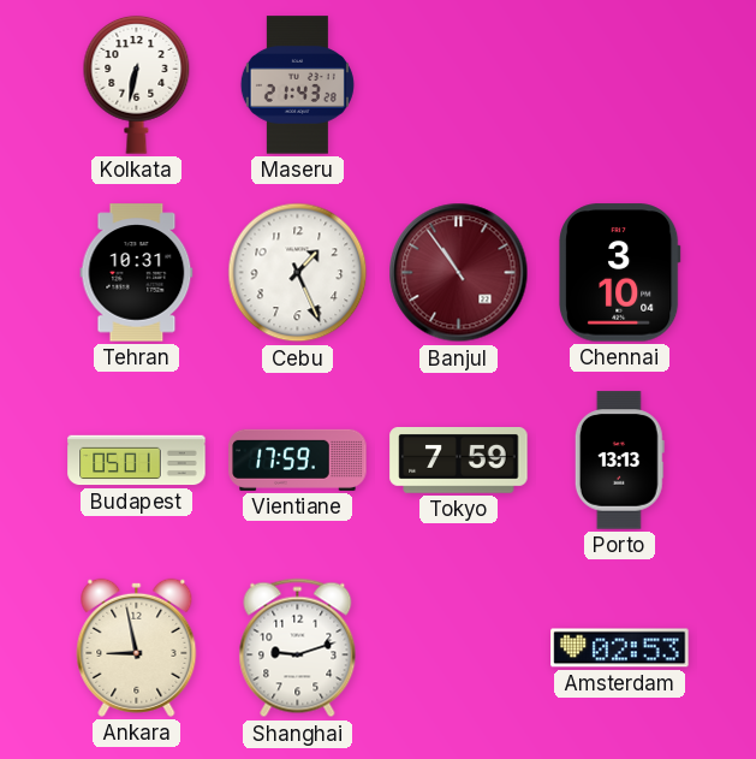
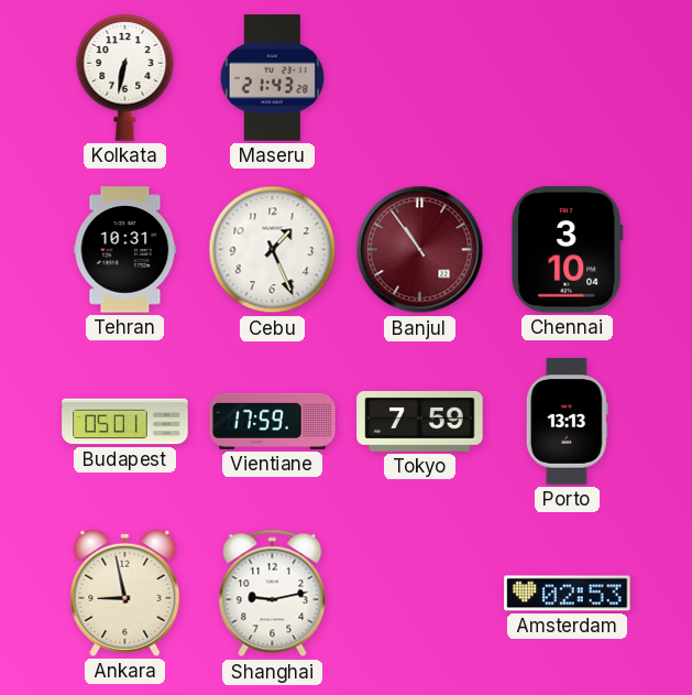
Shanghai: 9:12 -> 9:13 (273, 594)
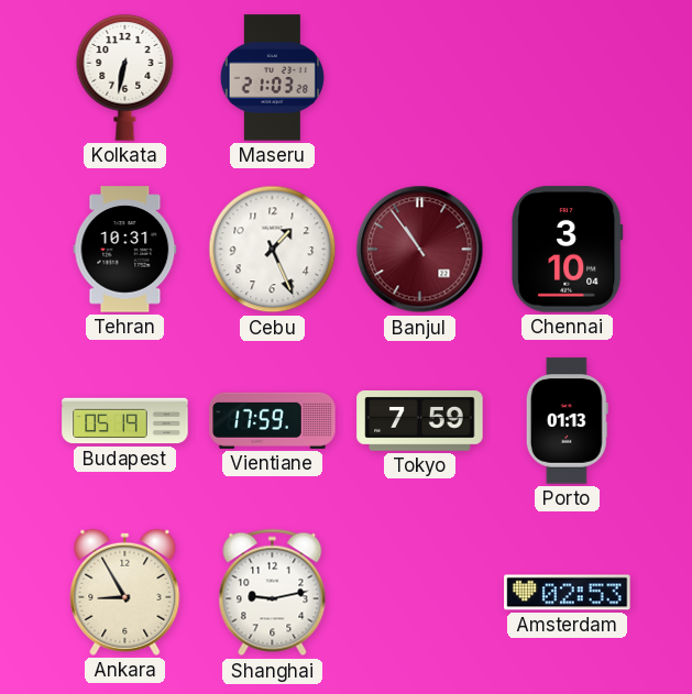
Maseru: 21:43 -> 21:03 (272, 78)
Budapest: 05:01 -> 05:19 (125, 421)
Porto: 13:13 -> 01:13 (567, 421)
Ankara: 8:58 -> 8:55 (125, 592)
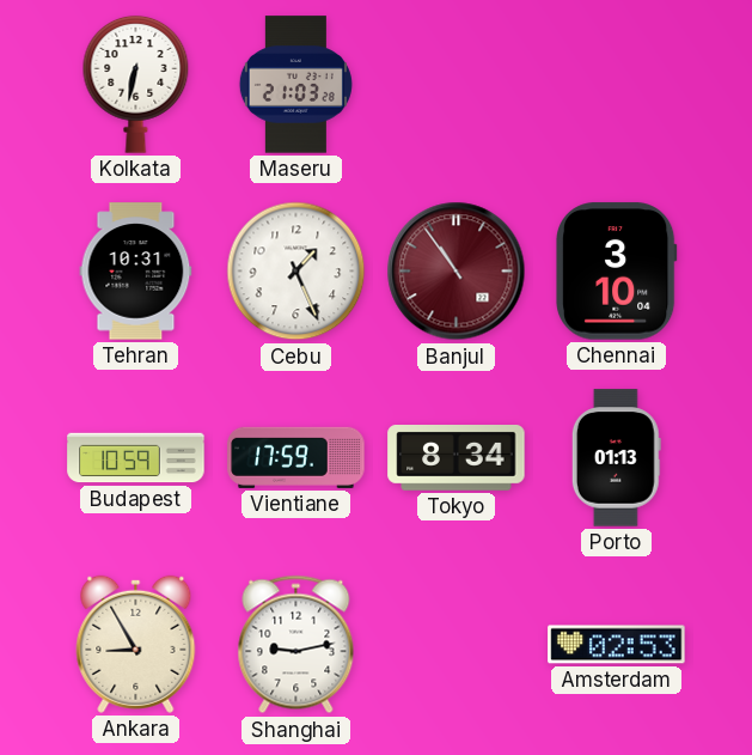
Budapest: 05:19 -> 10:59 (136, 458)
Tokyo: 7:59 -> 8:34 (457, 458)
